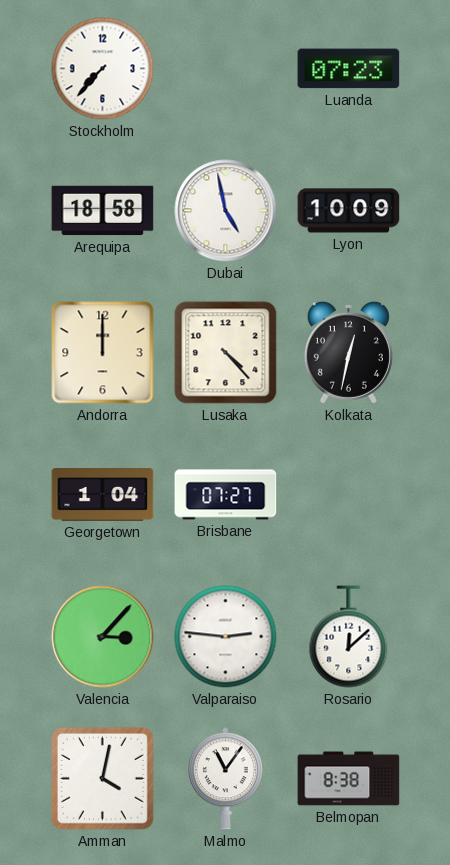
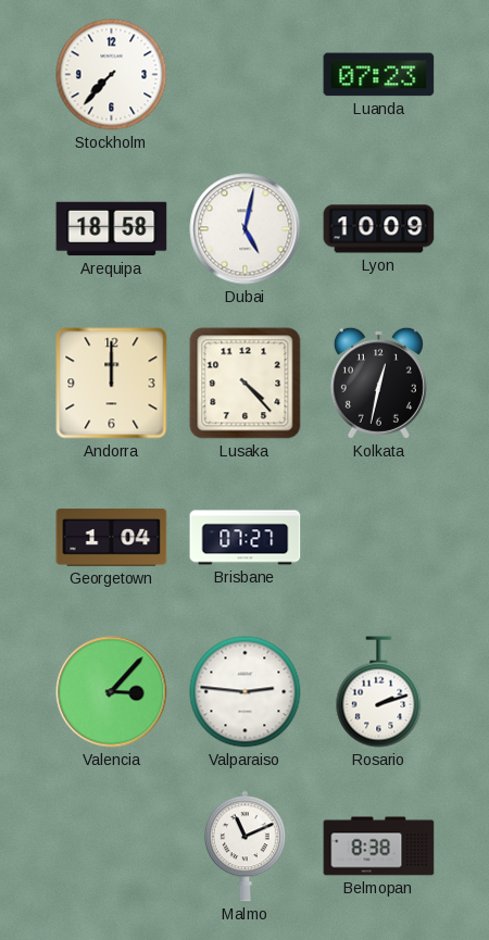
Dubai: 4:58 -> 5:02 (246, 229)
Rosario: 12:08 -> 2:12 (379, 692)
Amman: 4:02 -> none (102, 778)
Malmo: 11:06 -> 11:11 (244, 847)
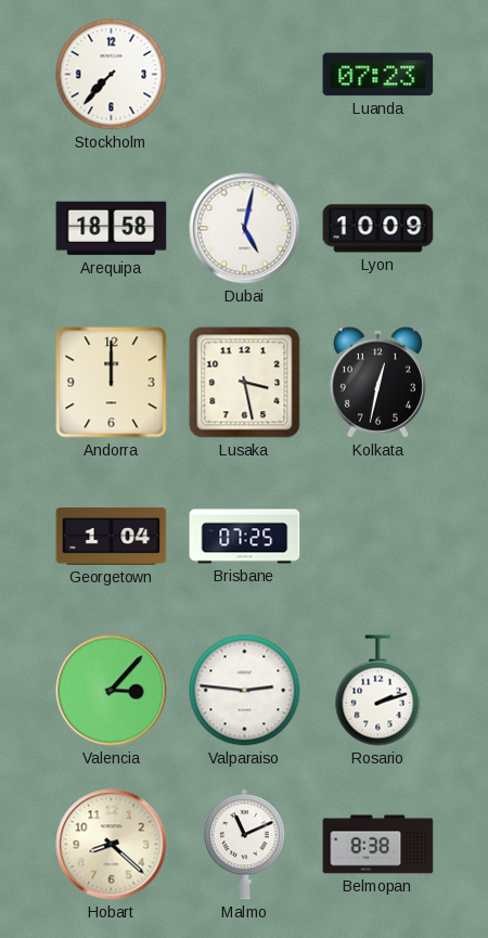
Lusaka: 4:23 -> 3:28 (245, 383)
Brisbane: 07:27 -> 07:25 (245, 537)
Hobart: none -> 8:22 (112, 845)
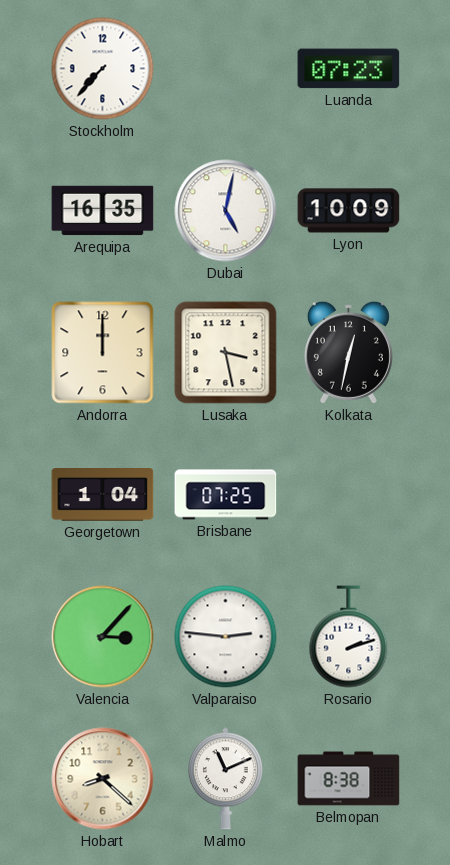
Arequipa: 18:58 -> 16:35 (103, 211)
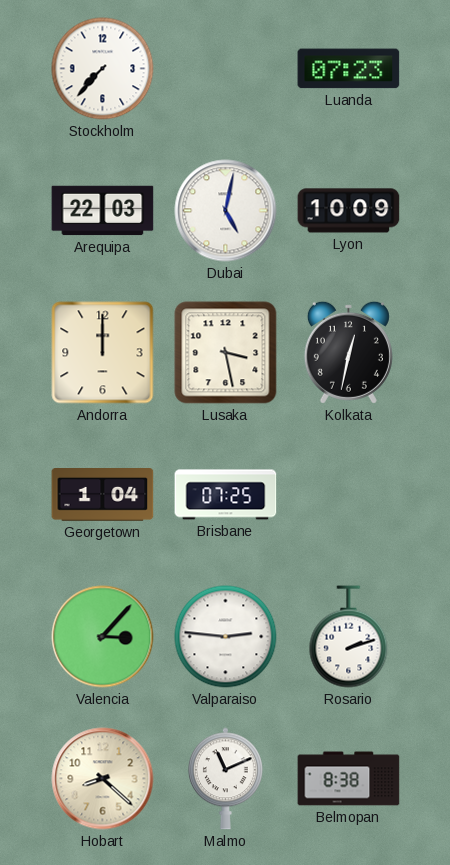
Arequipa: 16:35 -> 22:03 (103, 211)
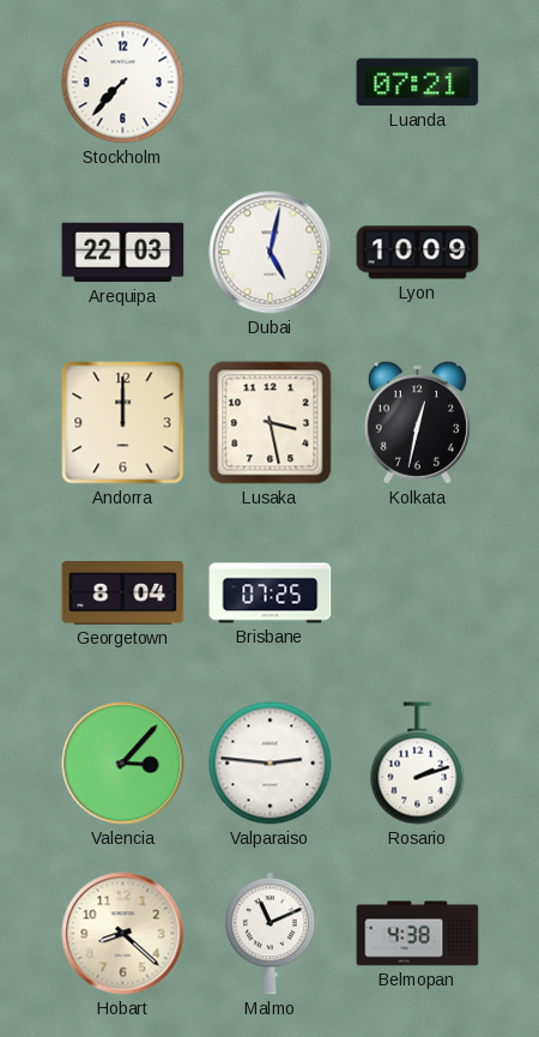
Luanda: 07:23 -> 07:21 (418, 83)
Georgetown: 1:04 -> 8:04 (123, 593)
Belmopan: 8:38 -> 4:38 (418, 934)
